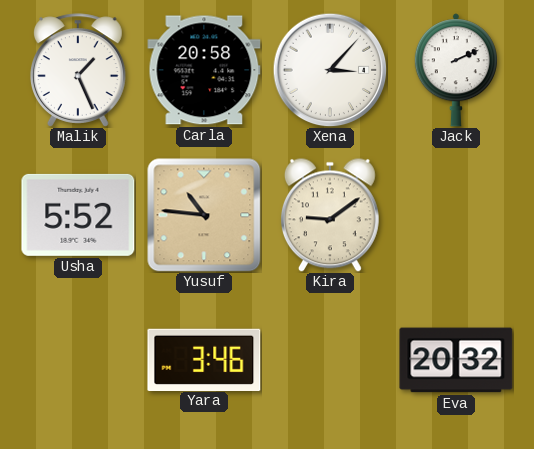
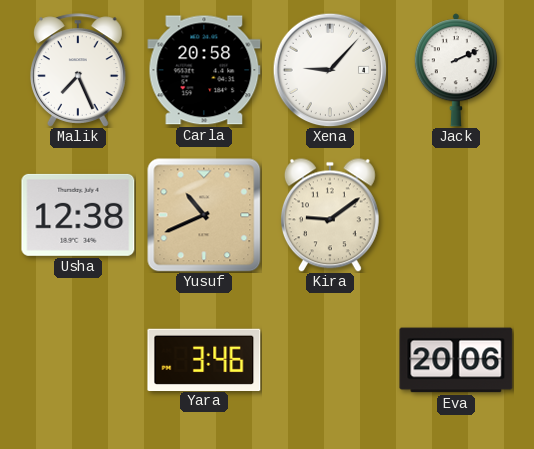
Malik: 1:26 -> 7:26 (78, 70)
Xena: 3:07 -> 9:07 (330, 70)
Usha: 5:52 -> 12:38 (78, 215)
Yusuf: 10:46 -> 10:41 (204, 215)
Eva: 20:32 -> 20:06 (456, 360)
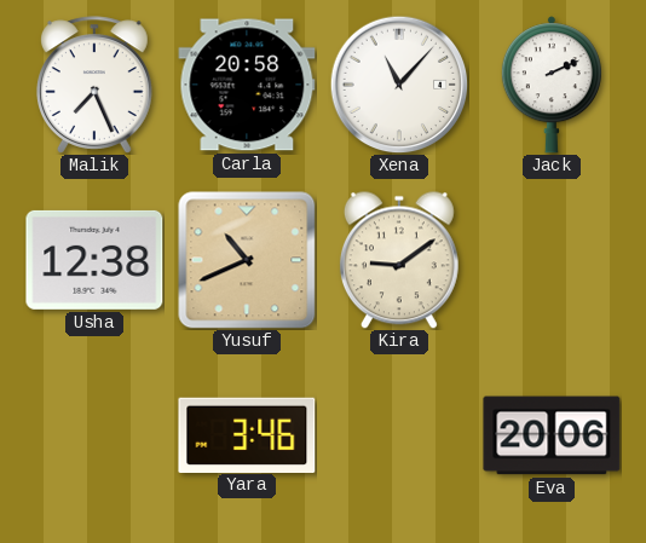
Xena: 9:07 -> 11:07 (399, 85)
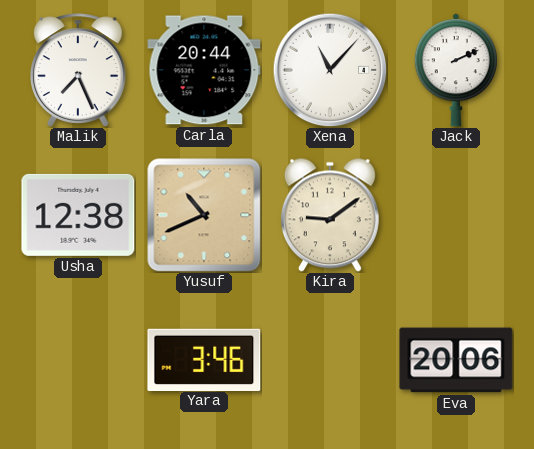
Carla: 20:58 -> 20:44 (204, 70)
